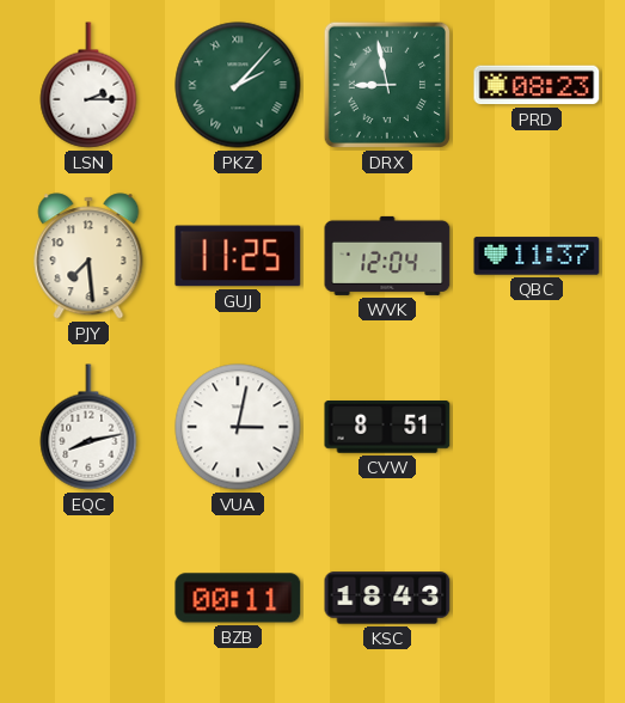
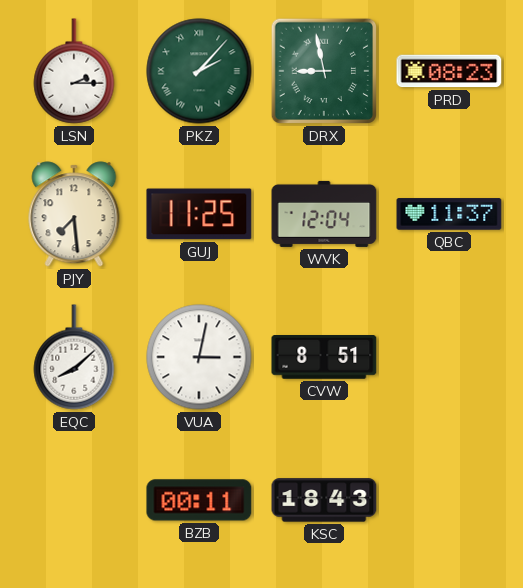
EQC: 8:13 -> 8:08 (74, 357)
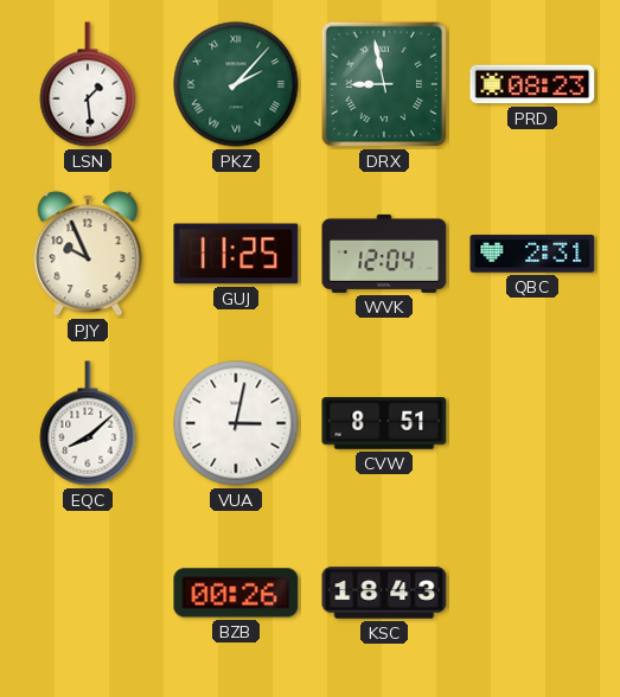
LSN: 2:15 -> 1:29 (88, 84)
PJY: 7:29 -> 9:56 (88, 254)
QBC: 11:37 -> 2:31 (532, 254)
BZB: 00:11 -> 00:26 (236, 593)
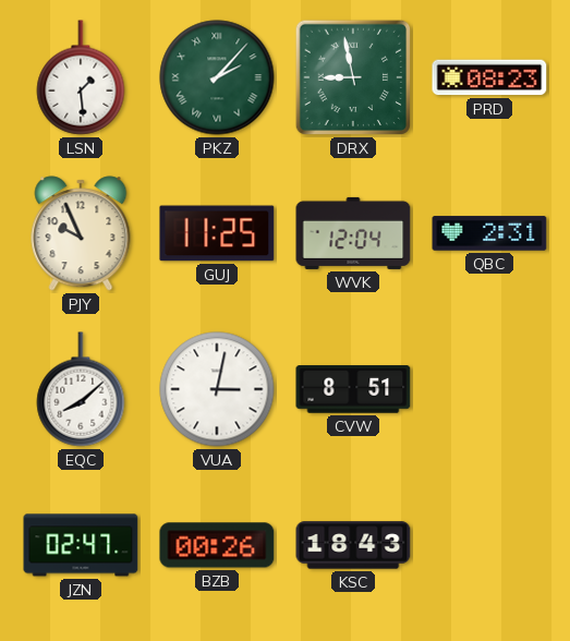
JZN: none -> 02:47 (81, 545)
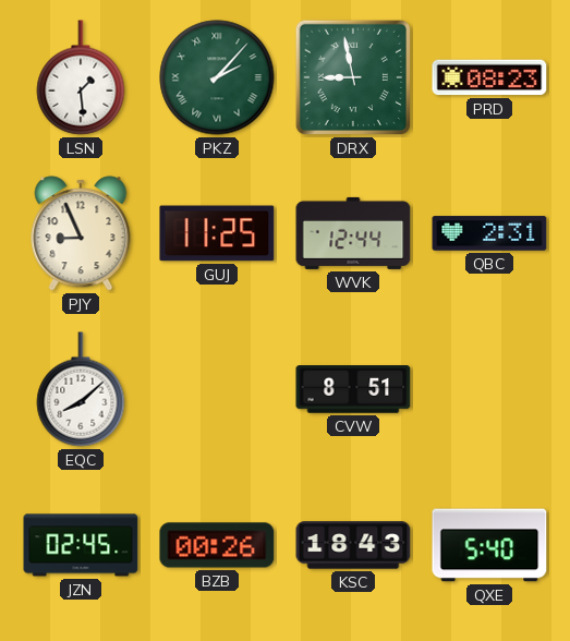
PJY: 9:56 -> 8:56 (81, 233)
WVK: 12:04 -> 12:44 (353, 233)
VUA: 3:02 -> none (217, 389)
JZN: 02:47 -> 02:45 (81, 545)
QXE: none -> 5:40 (489, 545)
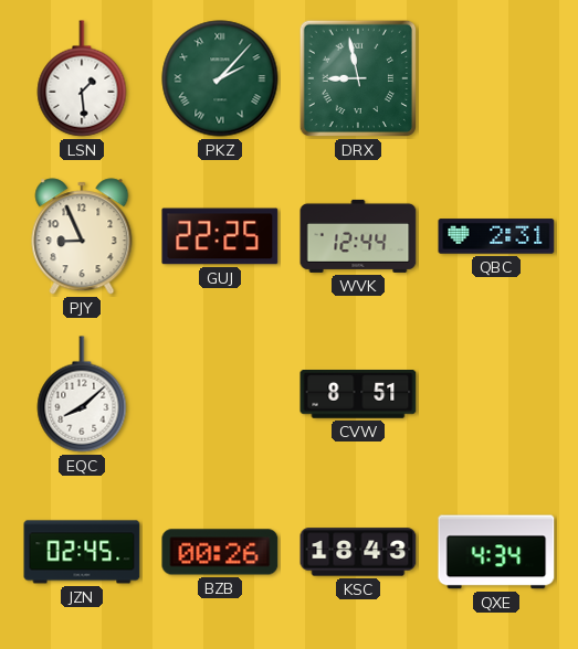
PRD: 08:23 -> none (489, 77)
GUJ: 11:25 -> 22:25 (220, 236)
QXE: 5:40 -> 4:34 (496, 552)
